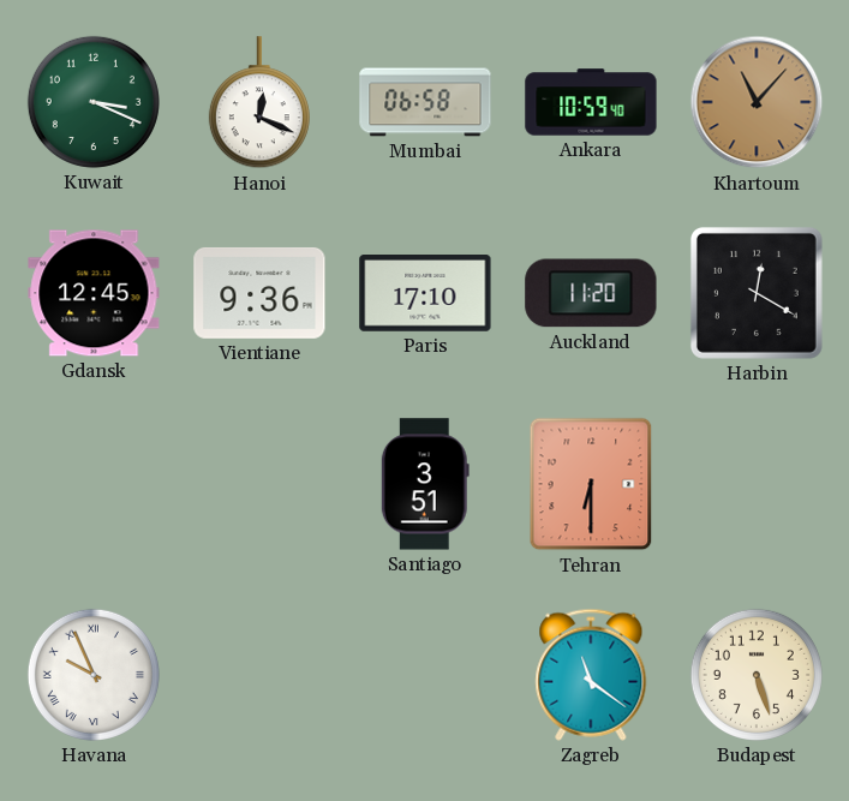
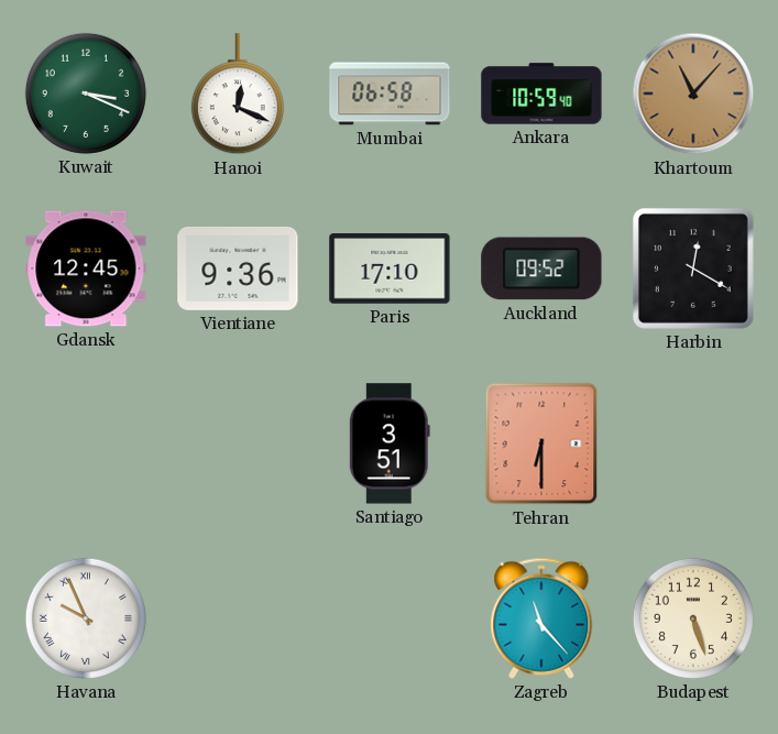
Auckland: 11:20 -> 09:52 (541, 269)
Zagreb: 11:21 -> 11:23 (541, 618)
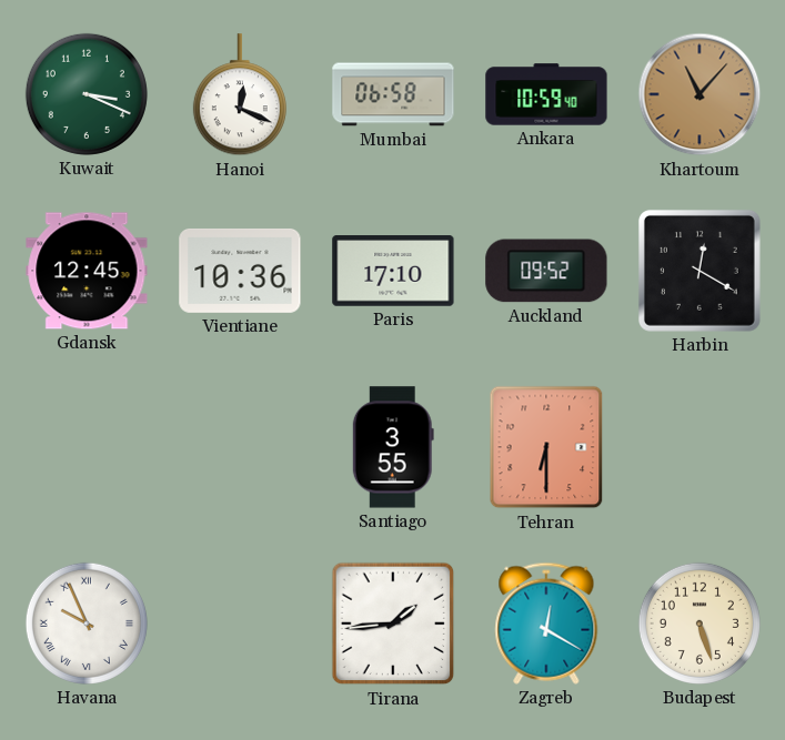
Vientiane: 9:36 -> 10:36 (240, 271)
Santiago: 3:51 -> 3:55 (393, 447)
Tirana: none -> 1:44 (393, 624)
Zagreb: 11:23 -> 12:20 (546, 624)
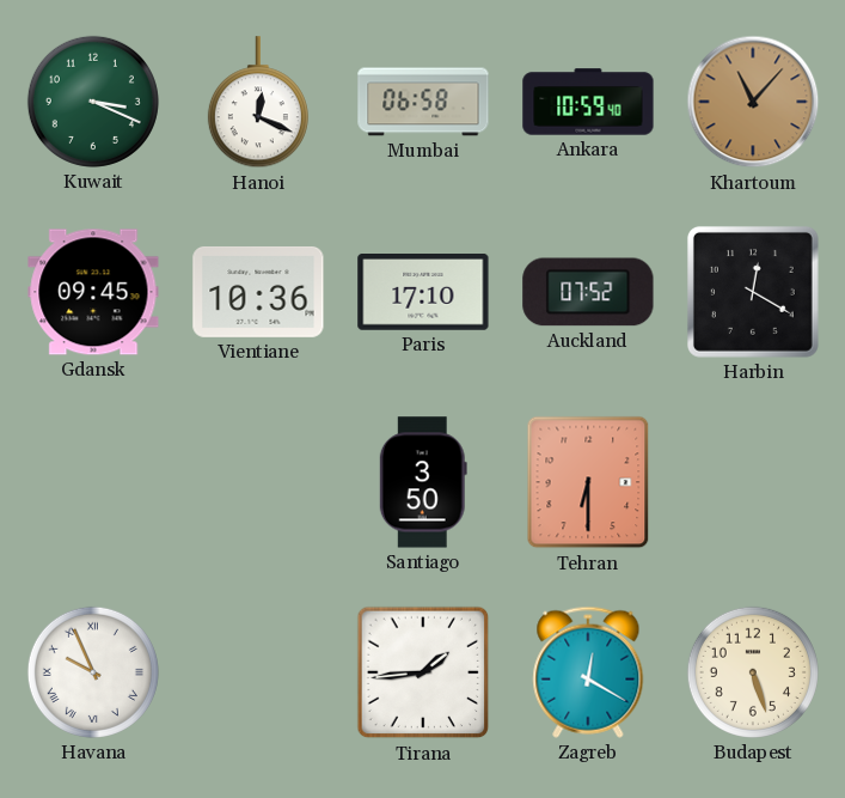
Gdansk: 12:45 -> 09:45 (93, 292)
Auckland: 09:52 -> 07:52 (588, 292)
Santiago: 3:55 -> 3:50 (423, 482)
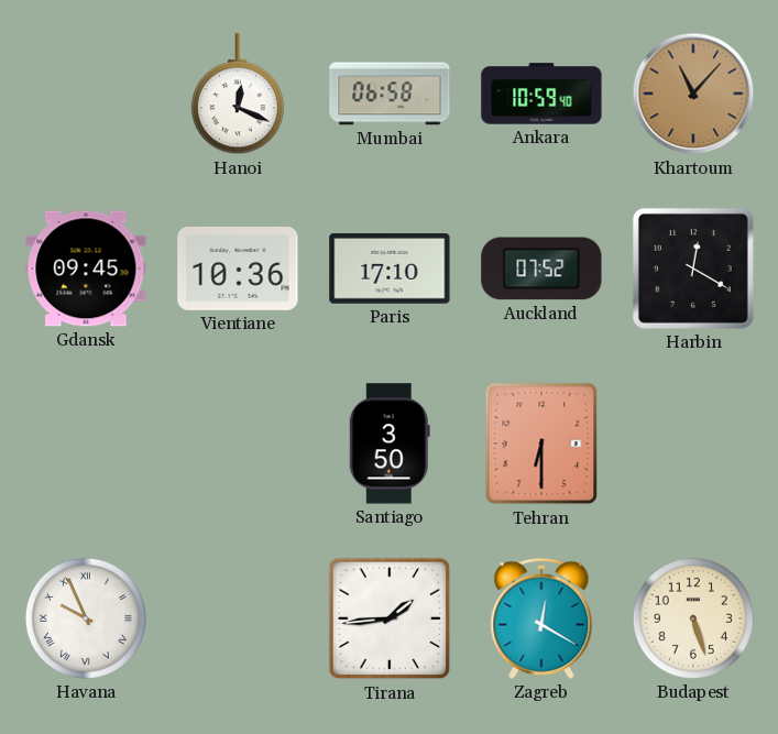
Kuwait: 3:19 -> none (93, 102)
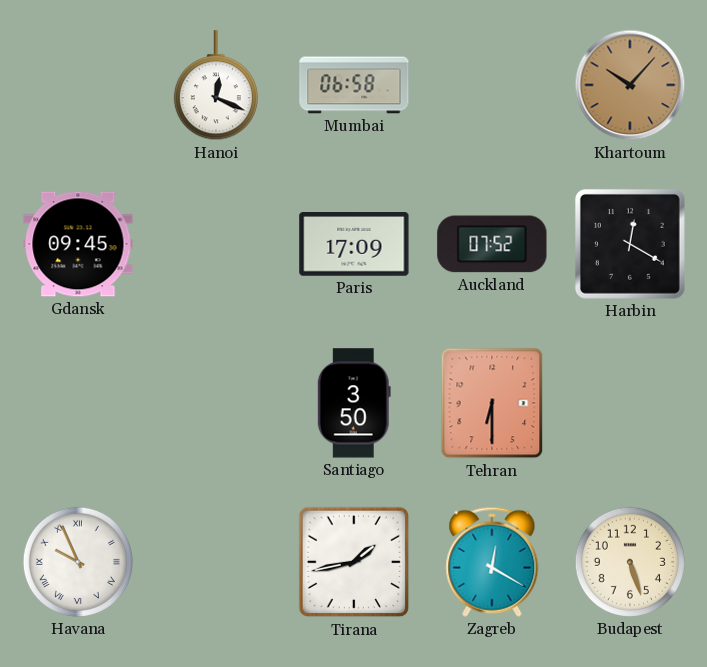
Ankara: 10:59 -> none (541, 94)
Khartoum: 11:07 -> 10:07 (630, 85)
Vientiane: 10:36 -> none (238, 269)
Paris: 17:10 -> 17:09 (354, 245)
Tirana: 1:44 -> 1:43 (354, 562)
